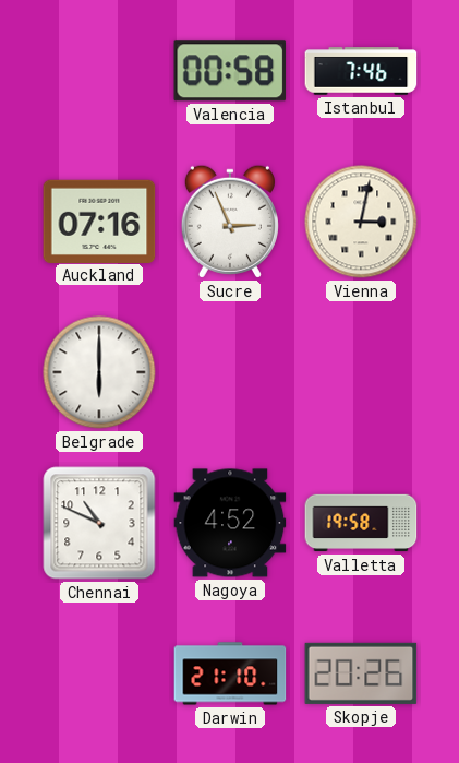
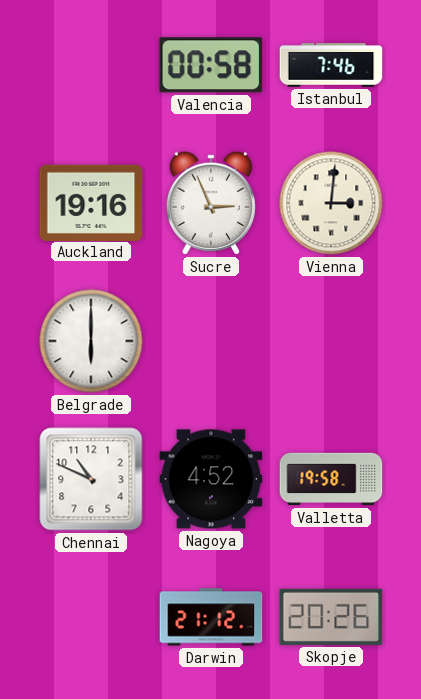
Auckland: 07:16 -> 19:16 (91, 202)
Vienna: 3:02 -> 3:01 (331, 203)
Darwin: 21:10 -> 21:12 (211, 617)
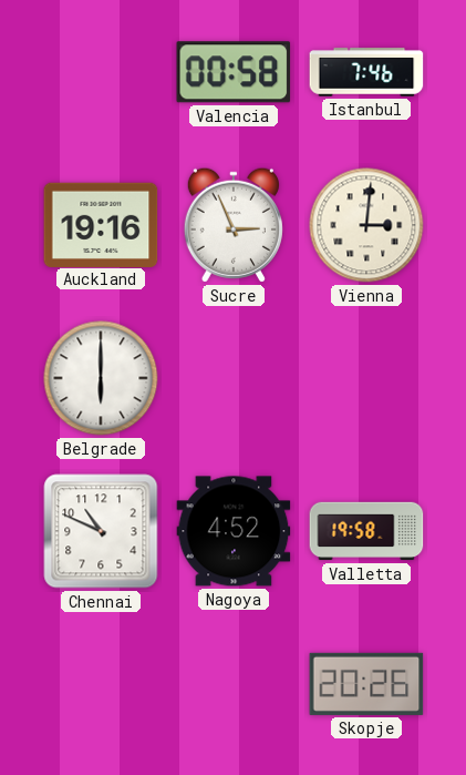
Darwin: 21:12 -> none (211, 617)
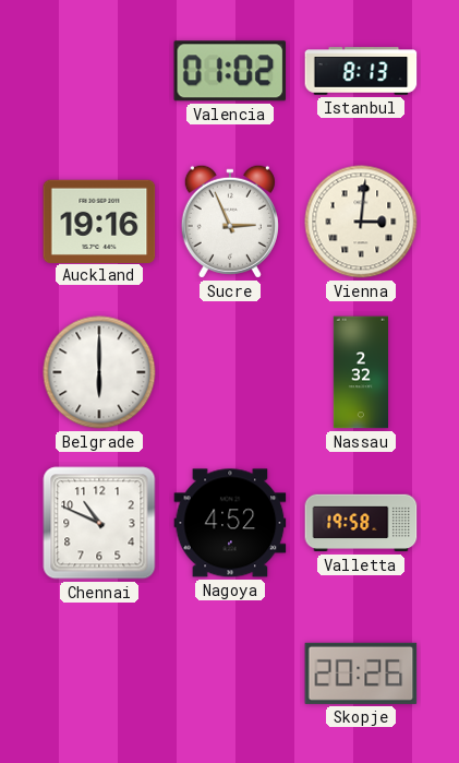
Valencia: 00:58 -> 01:02 (230, 71)
Istanbul: 7:46 -> 8:13 (361, 71)
Nassau: none -> 2:32 (360, 372)
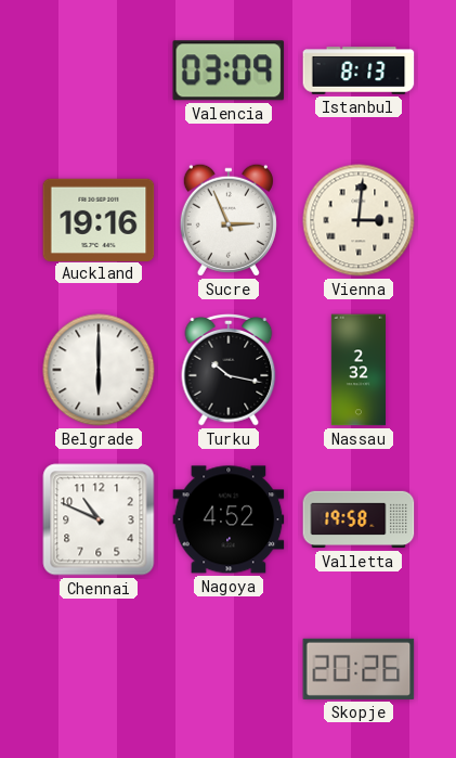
Valencia: 01:02 -> 03:09 (229, 70)
Turku: none -> 10:17 (229, 371)
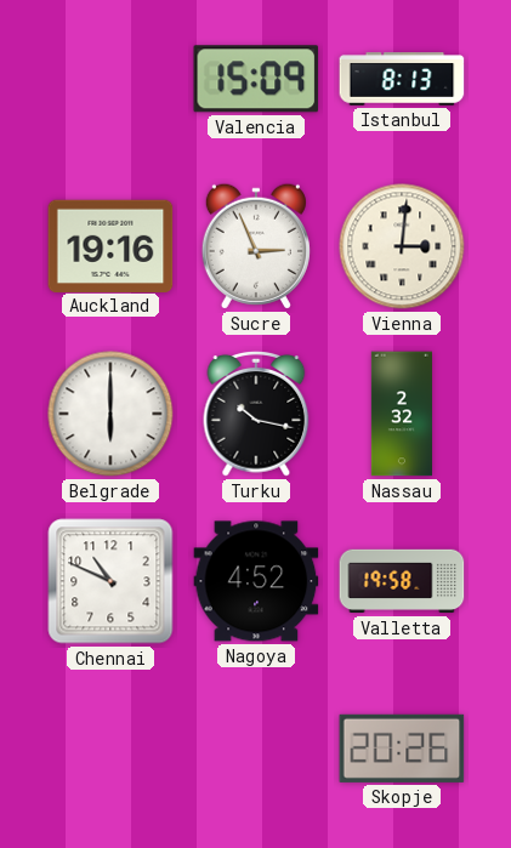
Valencia: 03:09 -> 15:09 (256, 79)
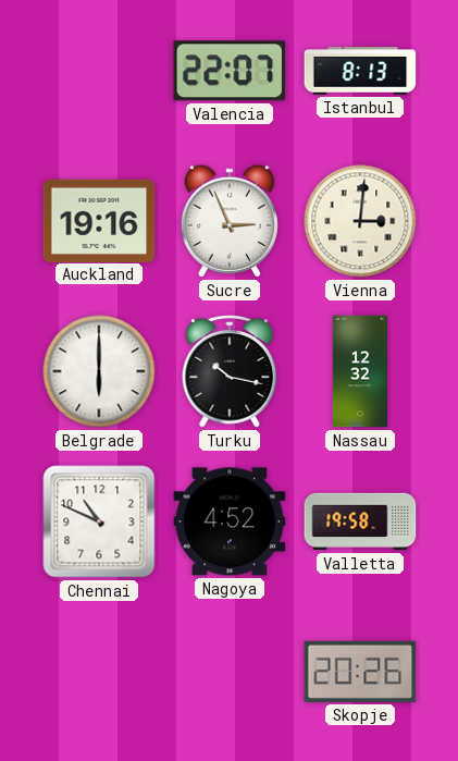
Valencia: 15:09 -> 22:07 (230, 71)
Nassau: 2:32 -> 12:32 (359, 371)
